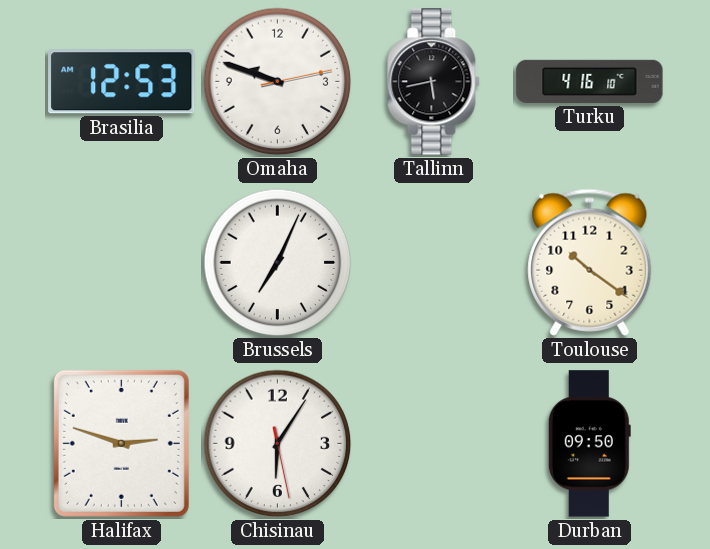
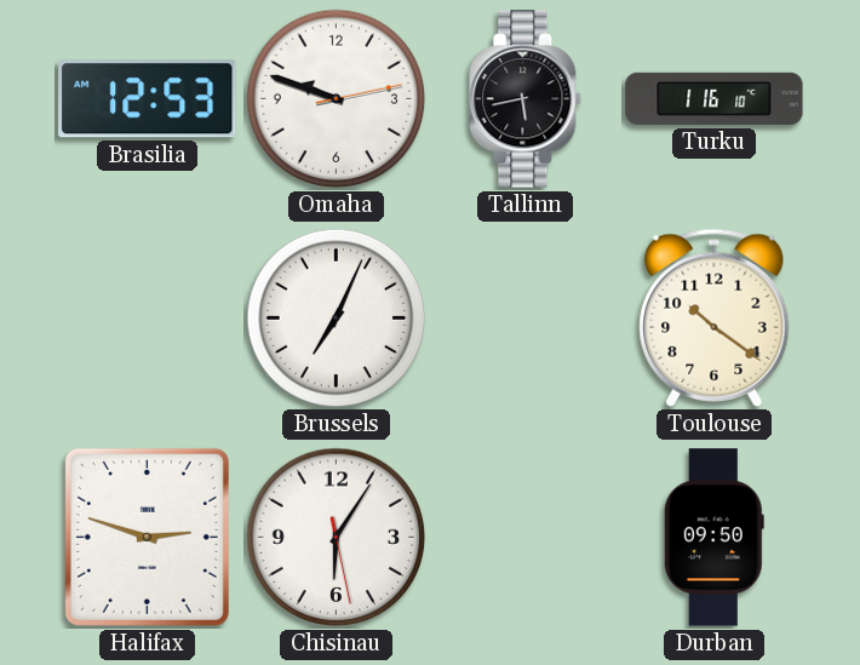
Turku: 4:16 -> 1:16 (715, 98)
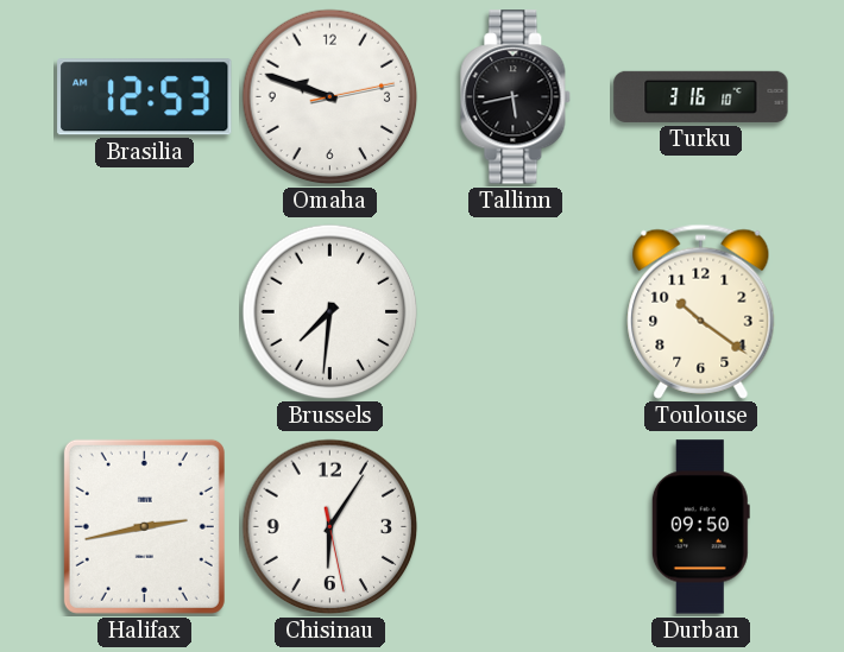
Turku: 1:16 -> 3:16 (701, 96)
Brussels: 7:04 -> 7:31 (330, 312)
Halifax: 2:48 -> 2:43 (144, 526)
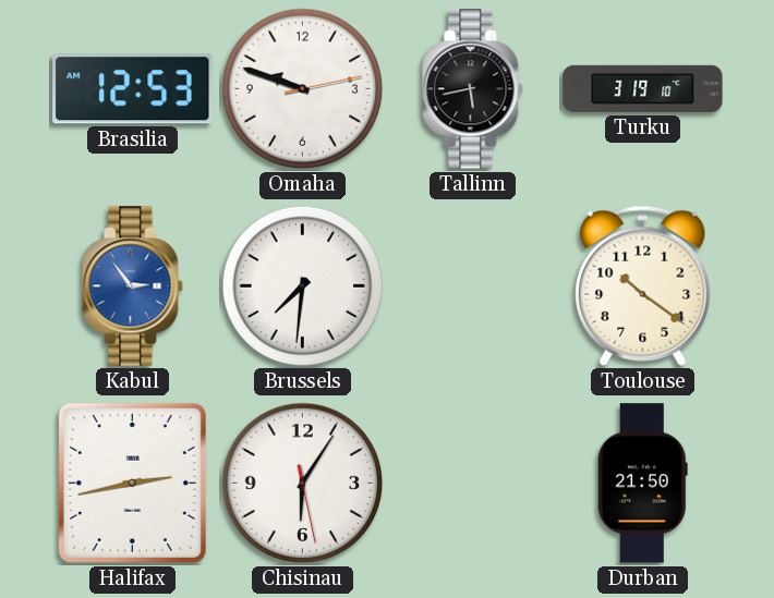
Turku: 3:16 -> 3:19 (643, 88)
Kabul: none -> 2:54 (133, 286)
Durban: 09:50 -> 21:50 (642, 484)
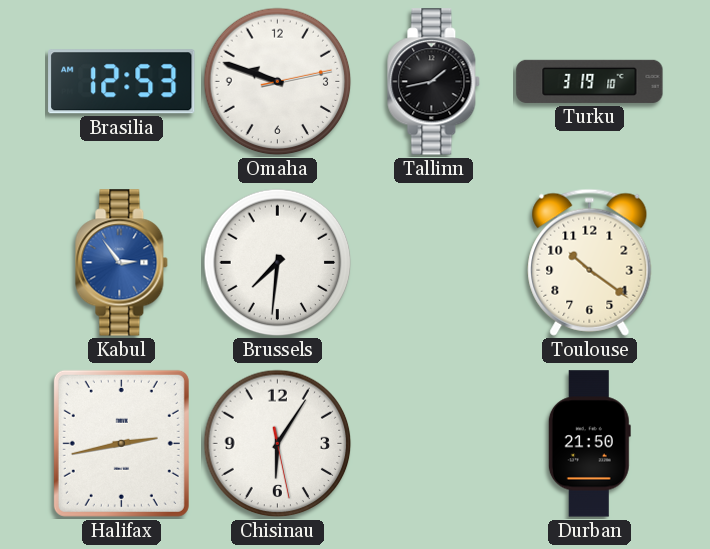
Tallinn: 5:43 -> 1:43 (434, 82)
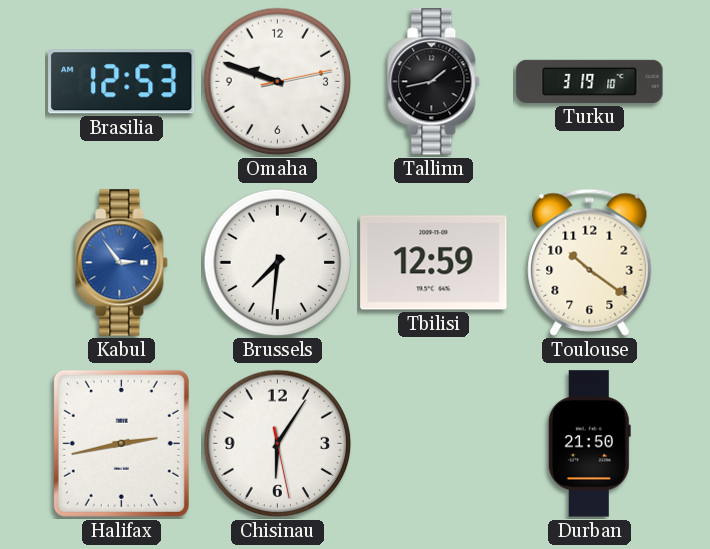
Tbilisi: none -> 12:59 (434, 263)
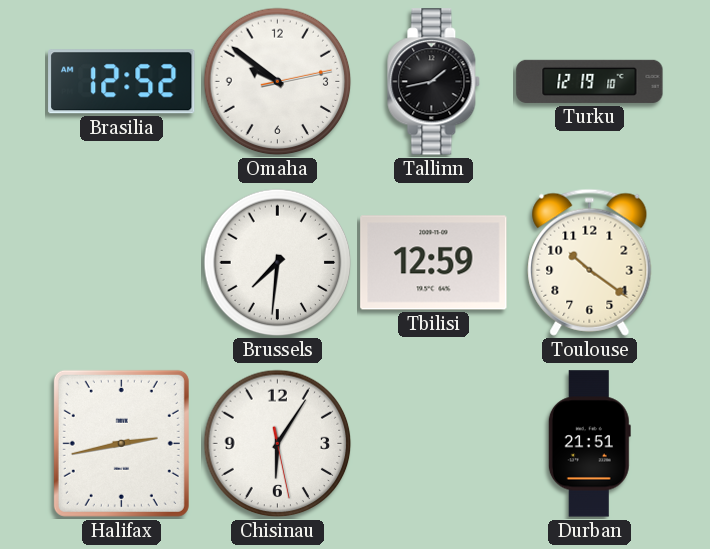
Brasilia: 12:53 -> 12:52 (122, 82)
Omaha: 9:48 -> 9:51 (278, 82)
Turku: 3:19 -> 12:19 (590, 81)
Kabul: 2:54 -> none (122, 263)
Durban: 21:50 -> 21:51 (589, 444)
